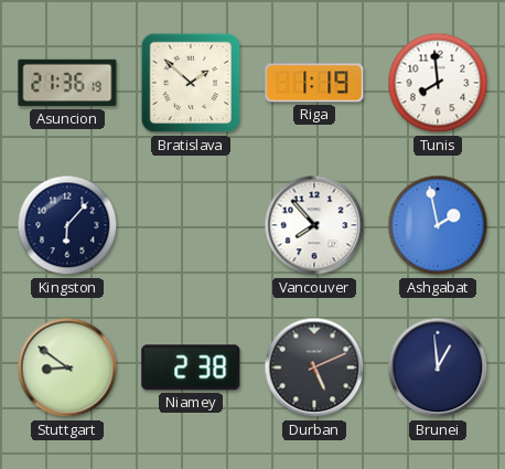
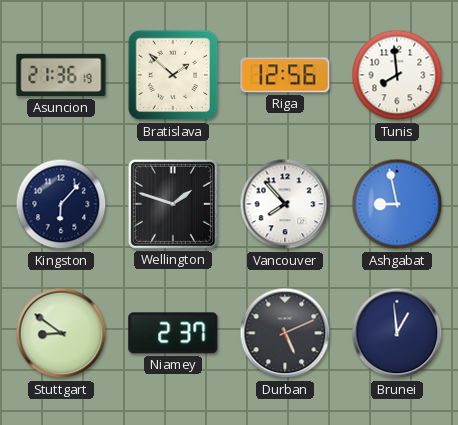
Riga: 1:19 -> 12:56 (285, 75)
Wellington: none -> 1:48 (173, 204)
Ashgabat: 1:58 -> 8:58 (397, 204)
Niamey: 2:38 -> 2:37 (173, 333)
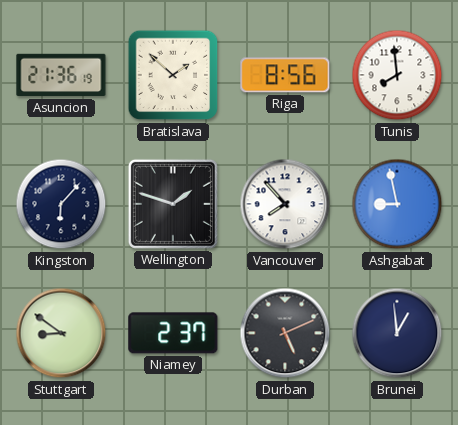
Riga: 12:56 -> 8:56 (285, 75)
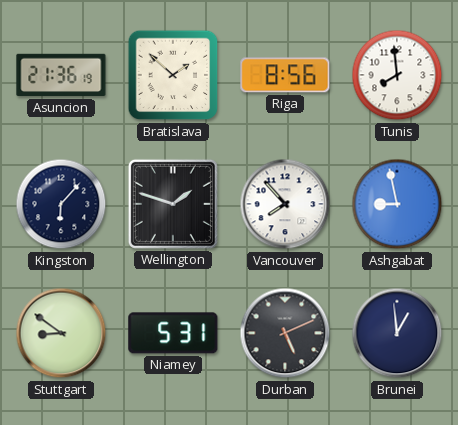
Niamey: 2:37 -> 5:31 (173, 333)
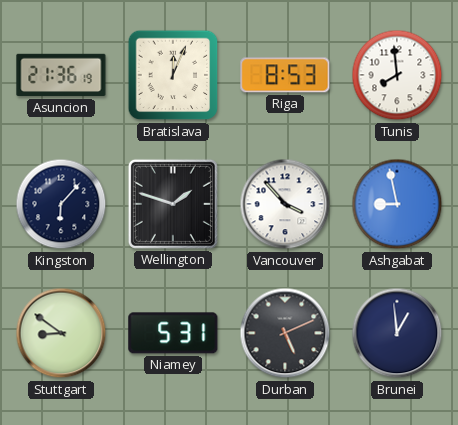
Bratislava: 1:52 -> 12:04 (173, 75)
Riga: 8:56 -> 8:53 (285, 75)
Vancouver: 7:53 -> 3:53 (285, 204)
